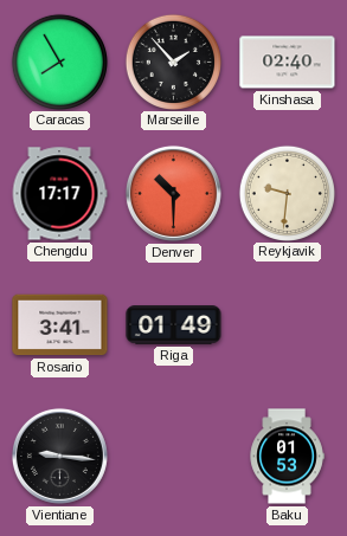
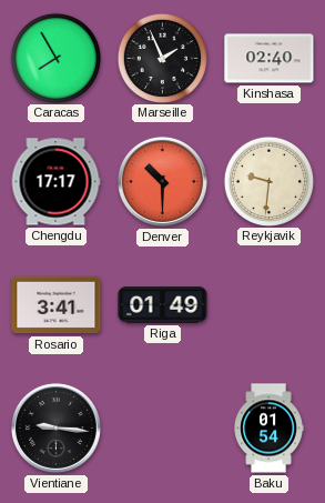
Marseille: 1:53 -> 1:56 (162, 58)
Baku: 01:53 -> 01:54 (268, 429)
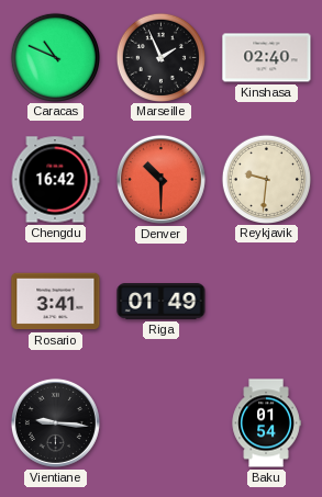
Caracas: 7:55 -> 10:49 (55, 57)
Chengdu: 17:17 -> 16:42 (55, 180)
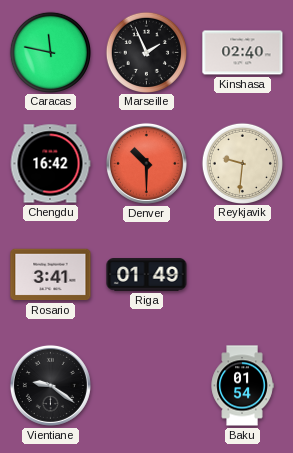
Caracas: 10:49 -> 11:47 (50, 52)
Vientiane: 9:16 -> 9:21 (50, 385)
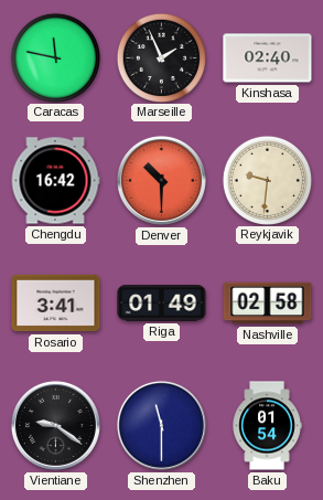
Nashville: none -> 02:58 (268, 304)
Shenzhen: none -> 11:30 (161, 425)
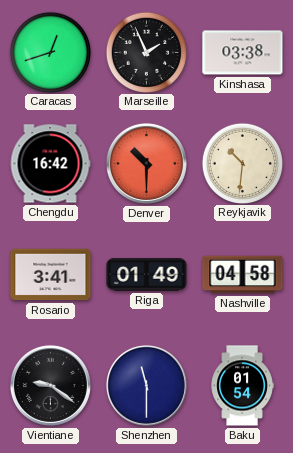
Caracas: 11:47 -> 12:42 (50, 52)
Kinshasa: 02:40 -> 03:38 (243, 53)
Reykjavik: 9:31 -> 10:31 (242, 163)
Nashville: 02:58 -> 04:58 (243, 275)
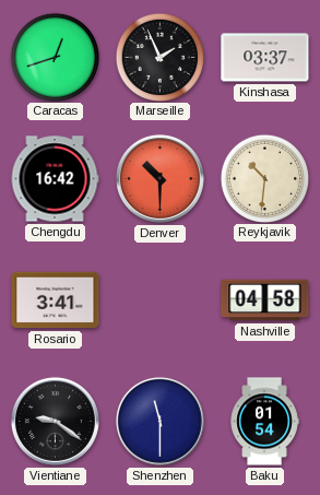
Kinshasa: 03:38 -> 03:37 (265, 58)
Riga: 01:49 -> none (147, 275)
